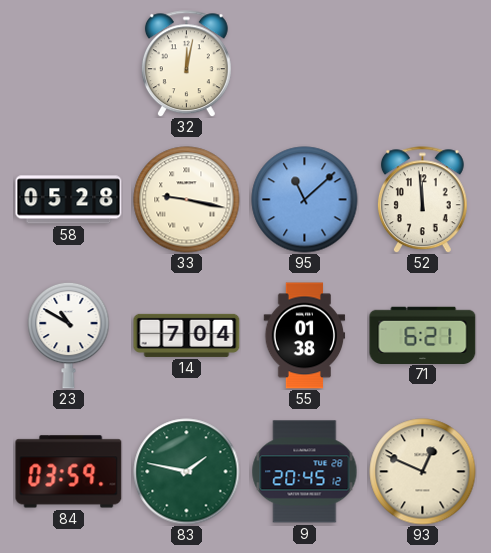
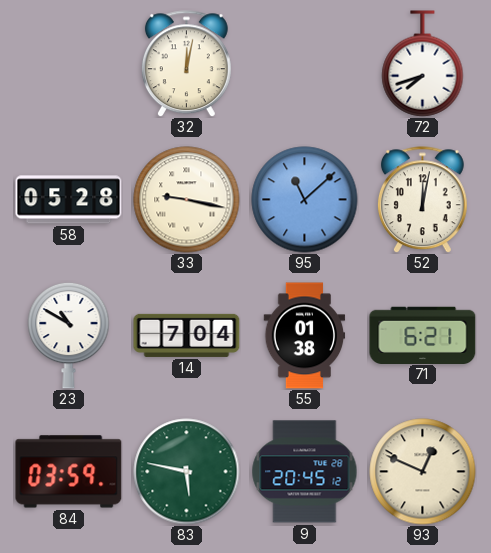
72: none -> 7:42 (423, 64)
52: 11:59 -> 12:02 (422, 200)
83: 1:47 -> 5:47 (187, 472)
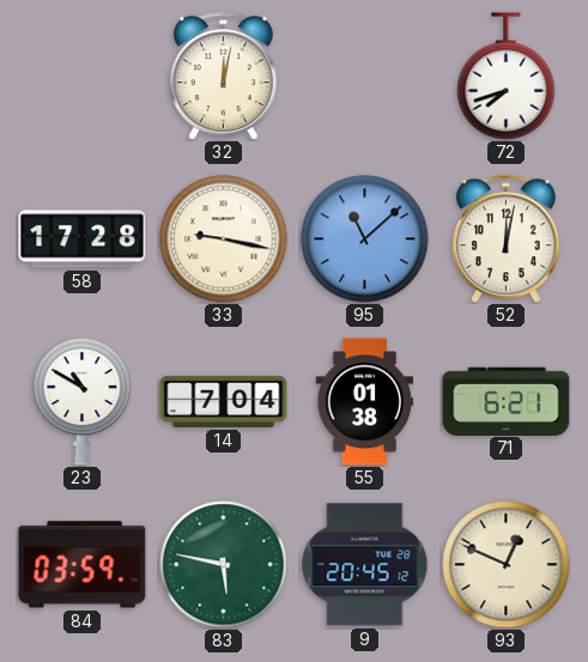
58: 05:28 -> 17:28 (83, 239)
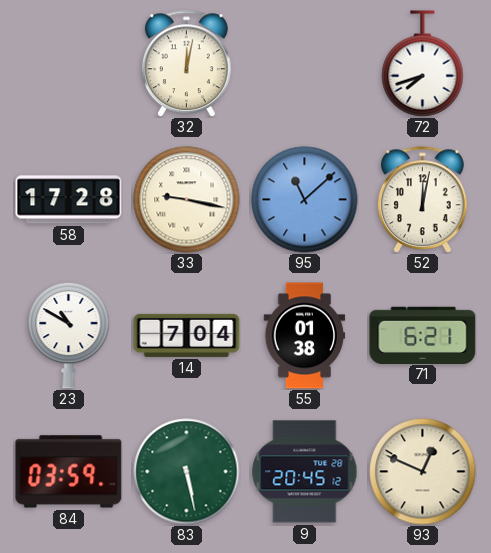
83: 5:47 -> 5:28 (187, 472)
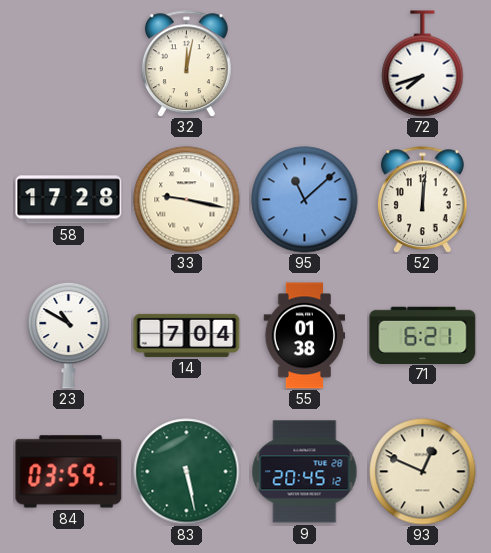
52: 12:02 -> 12:01 (422, 200)
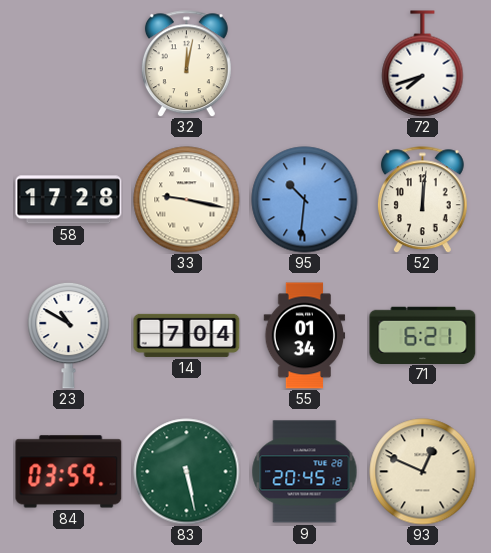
95: 11:08 -> 10:31 (305, 200)
55: 01:38 -> 01:34 (305, 336)
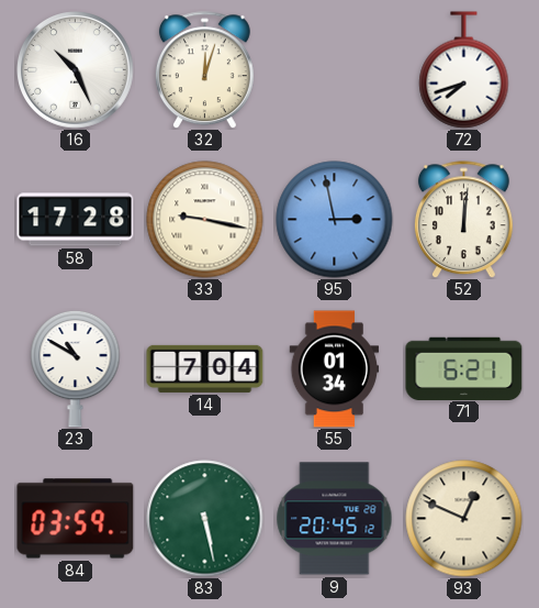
16: none -> 10:26 (76, 70)
32: 12:02 -> 12:03 (204, 70)
95: 10:31 -> 2:58 (335, 220)
